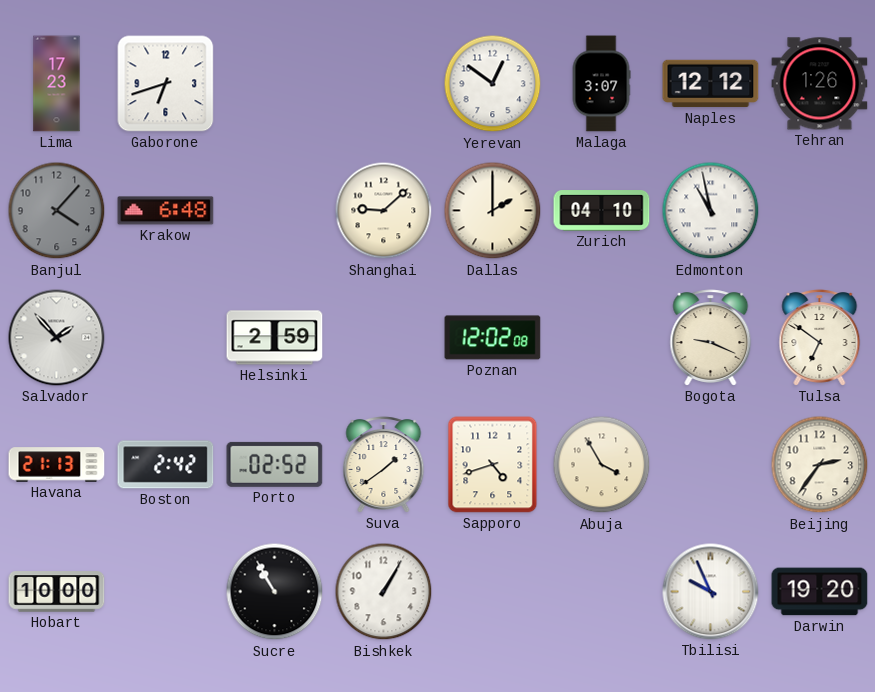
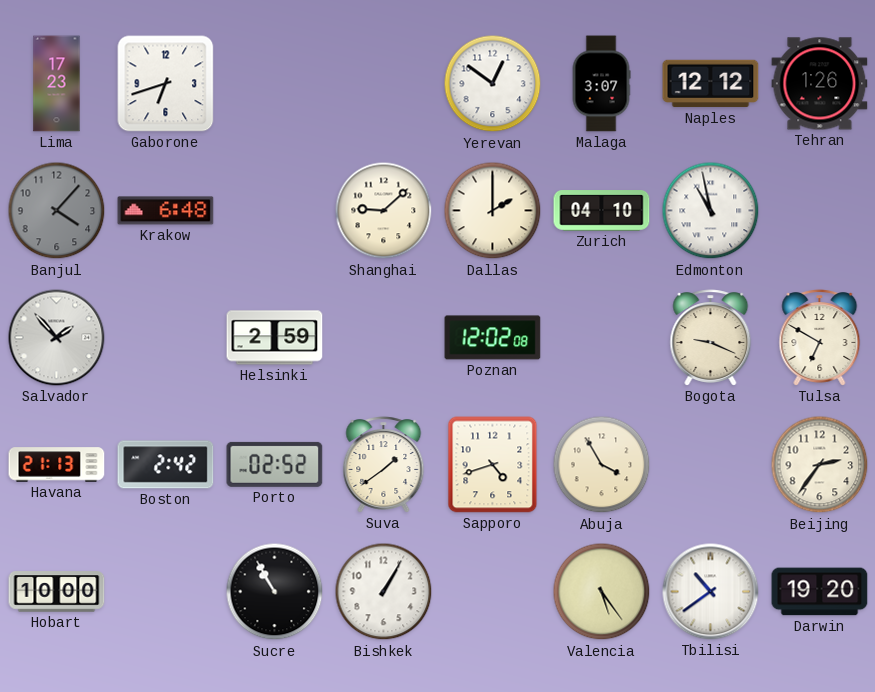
Tulsa: 6:51 -> 6:50 (820, 338)
Valencia: none -> 5:24 (602, 592)
Tbilisi: 9:56 -> 10:39 (711, 592)
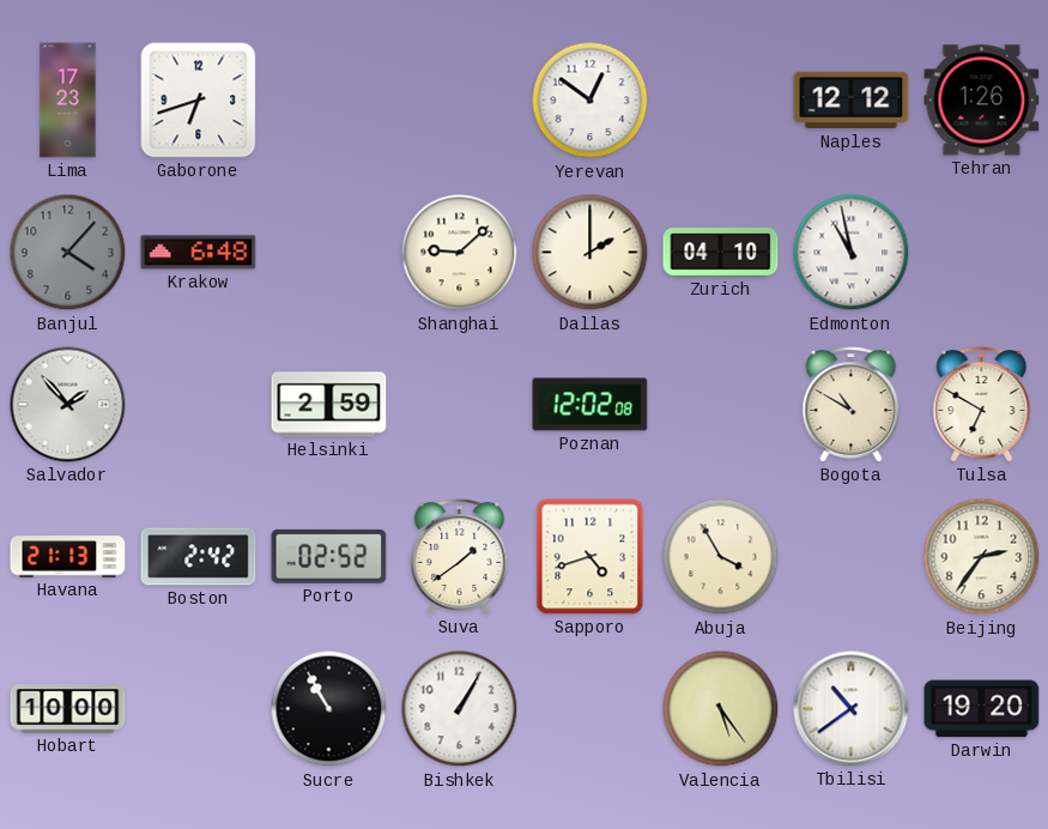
Malaga: 3:07 -> none (601, 84)
Bogota: 9:19 -> 10:50 (852, 405)
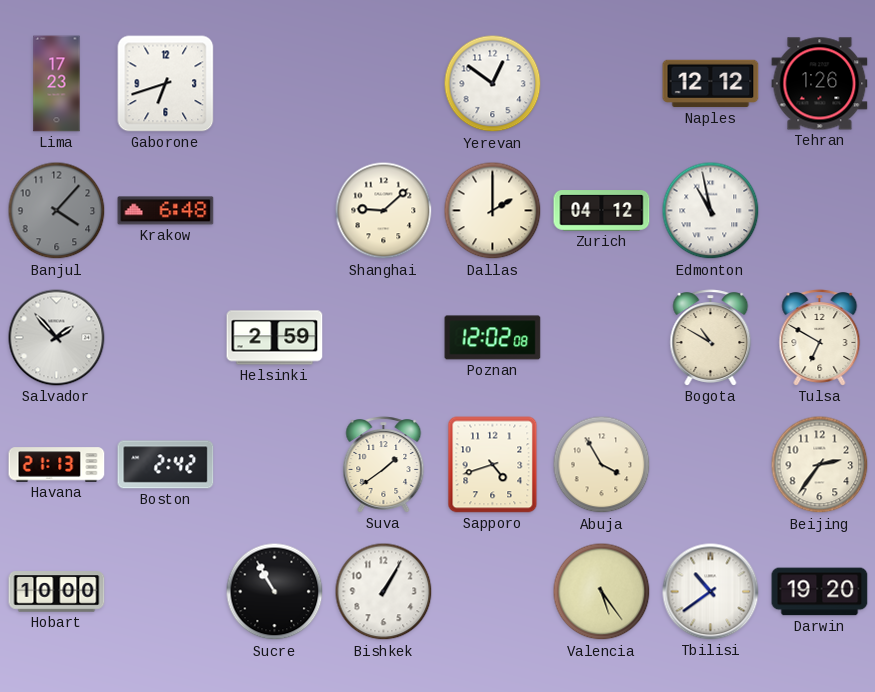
Zurich: 04:10 -> 04:12 (602, 211)
Porto: 02:52 -> none (329, 556)
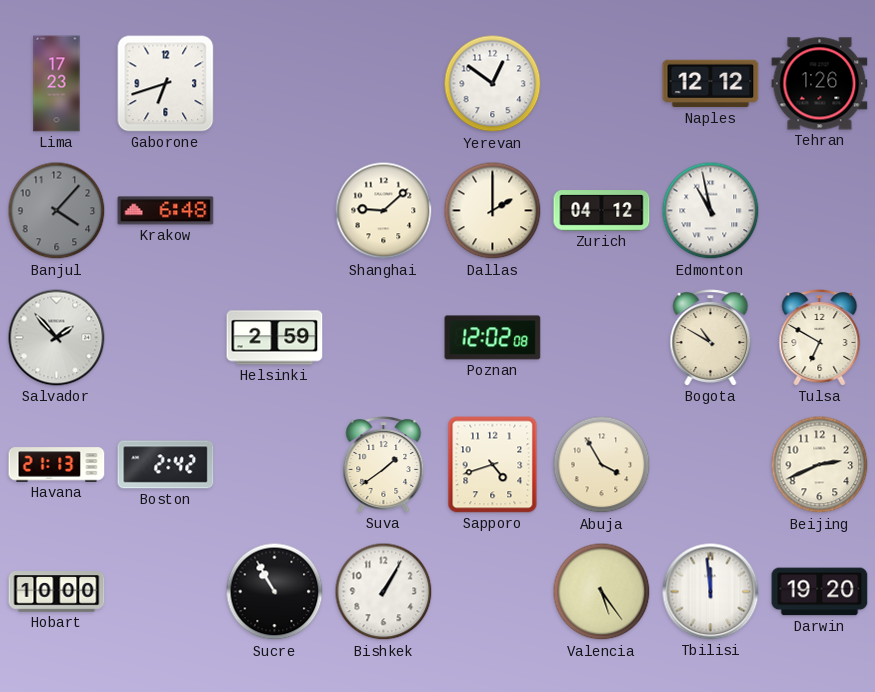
Beijing: 2:36 -> 2:41 (820, 465)
Tbilisi: 10:39 -> 11:59 (711, 592)
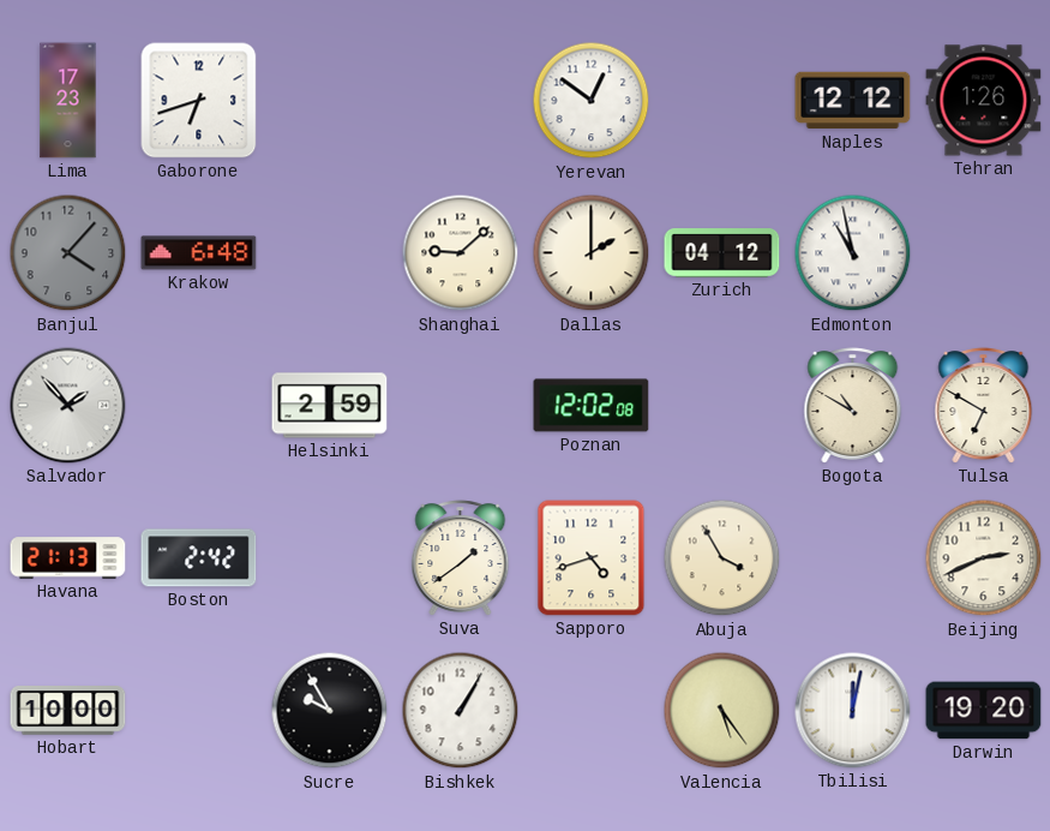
Sucre: 10:55 -> 9:55 (330, 711)
Tbilisi: 11:59 -> 12:02 (853, 711)
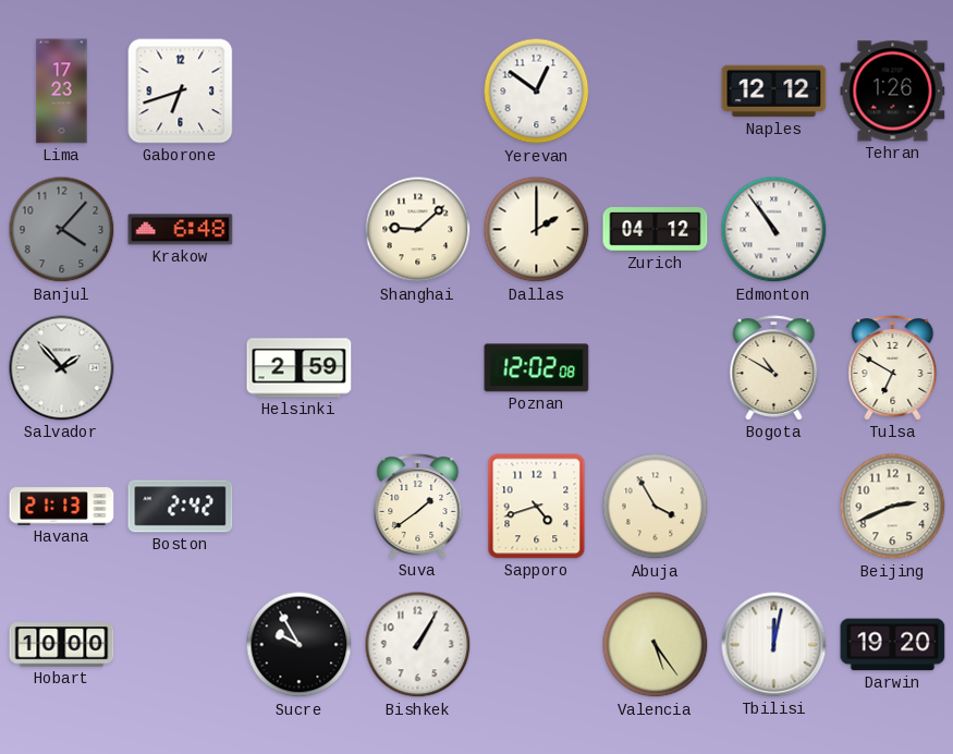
Edmonton: 10:58 -> 10:54 (774, 230)
